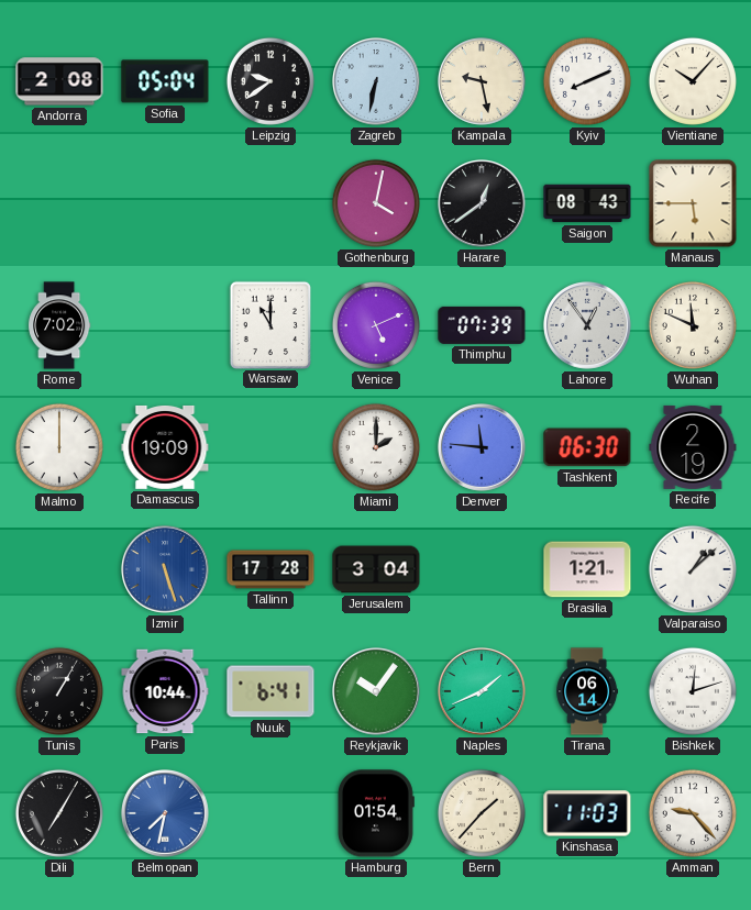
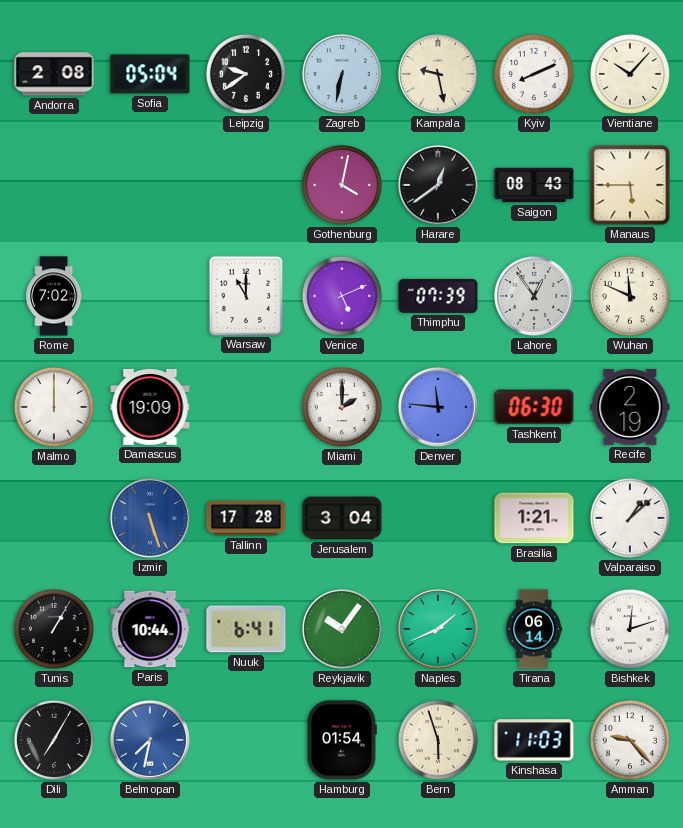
Bern: 1:37 -> 5:57 (438, 740)
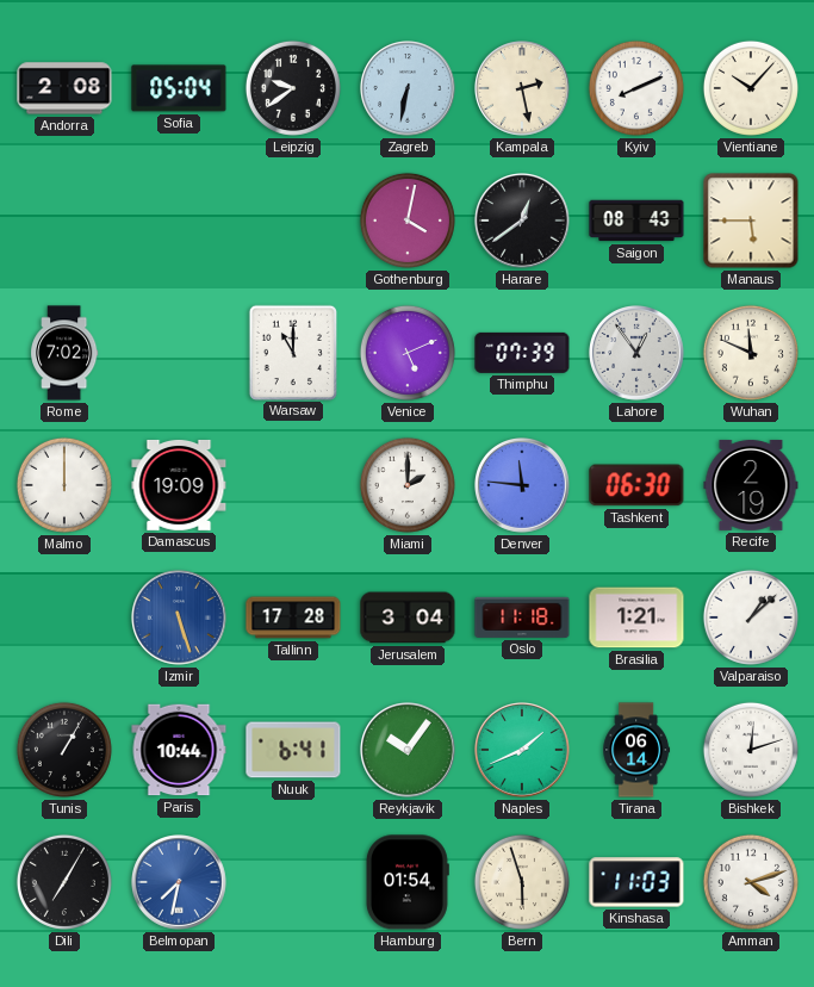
Kampala: 9:28 -> 2:28 (523, 89)
Oslo: none -> 11:18 (522, 617)
Amman: 9:23 -> 4:12 (751, 882)
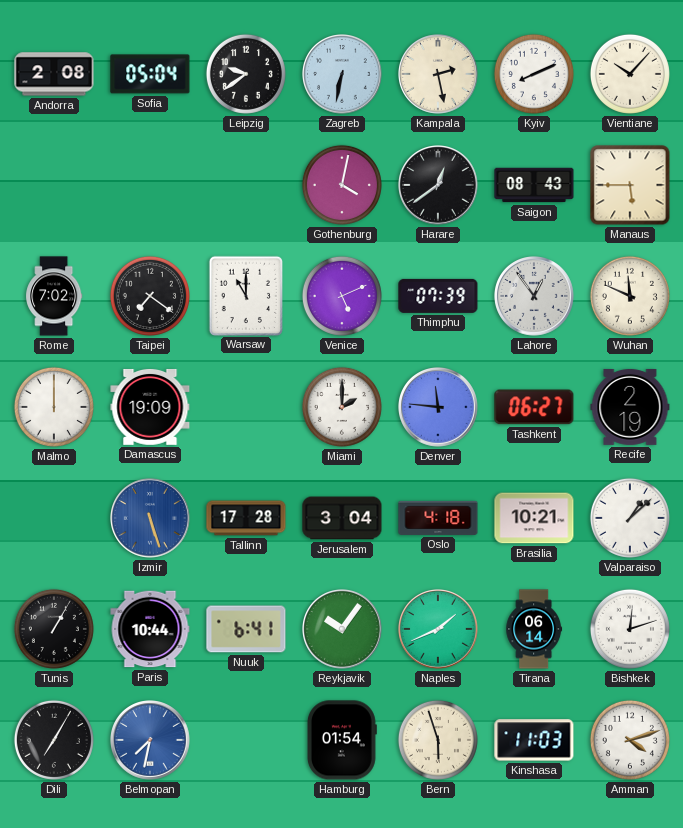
Taipei: none -> 7:21 (150, 296)
Tashkent: 06:30 -> 06:27 (534, 407)
Oslo: 11:18 -> 4:18 (438, 518)
Brasilia: 1:21 -> 10:21 (534, 518)
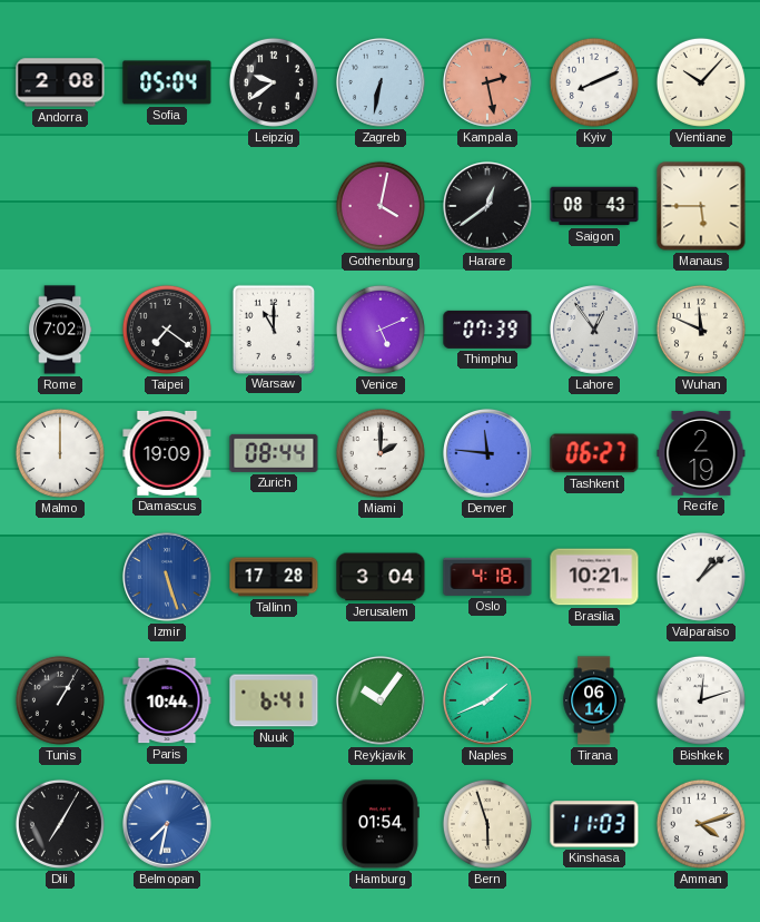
Kampala dial: cream -> salmon (488, 84)
Zurich: none -> 08:44 (274, 453)
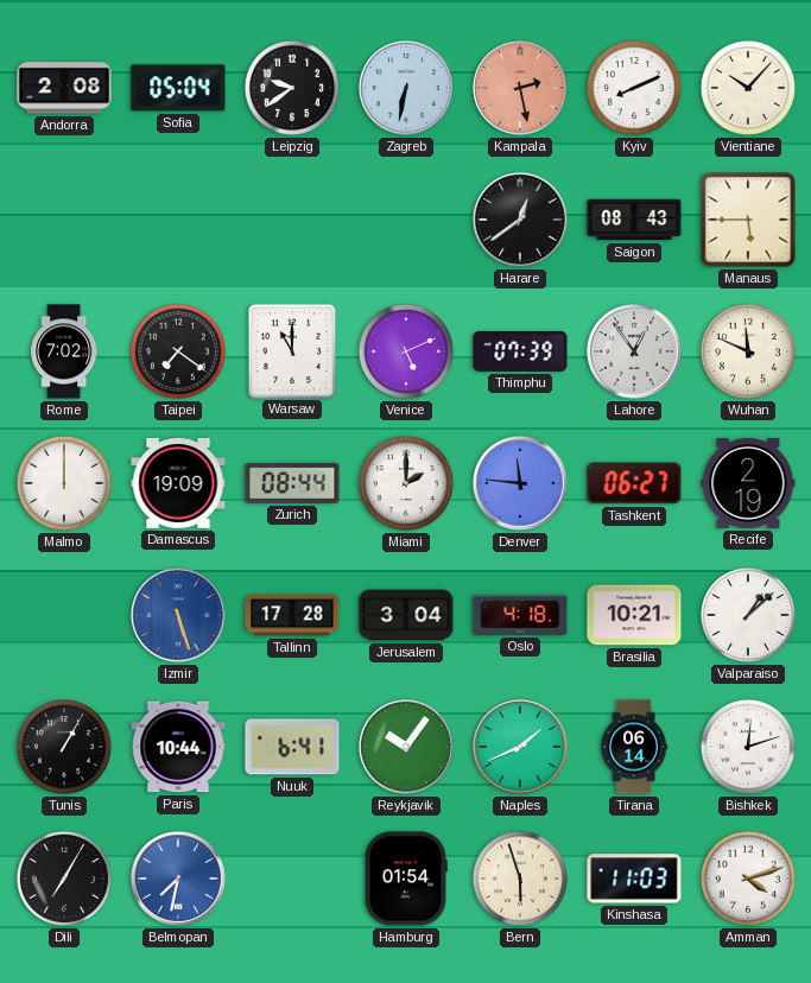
Gothenburg: 4:02 -> none (381, 206)
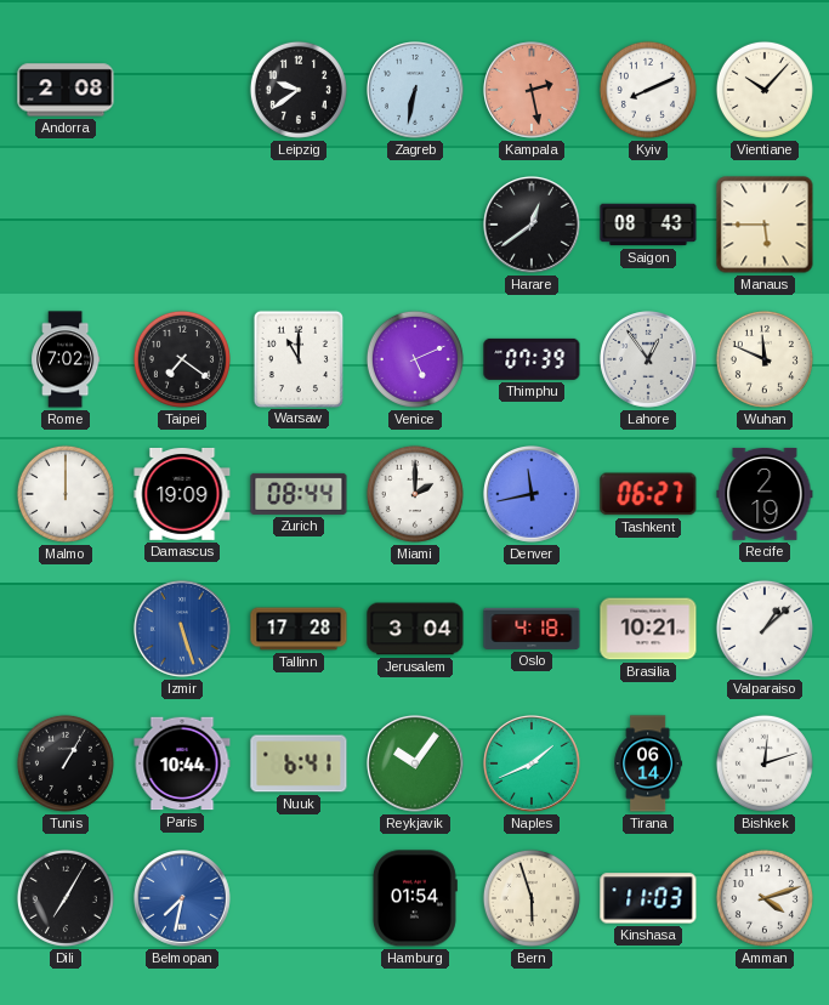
Sofia: 05:04 -> none (178, 88)
Denver: 11:46 -> 11:43 (533, 495)
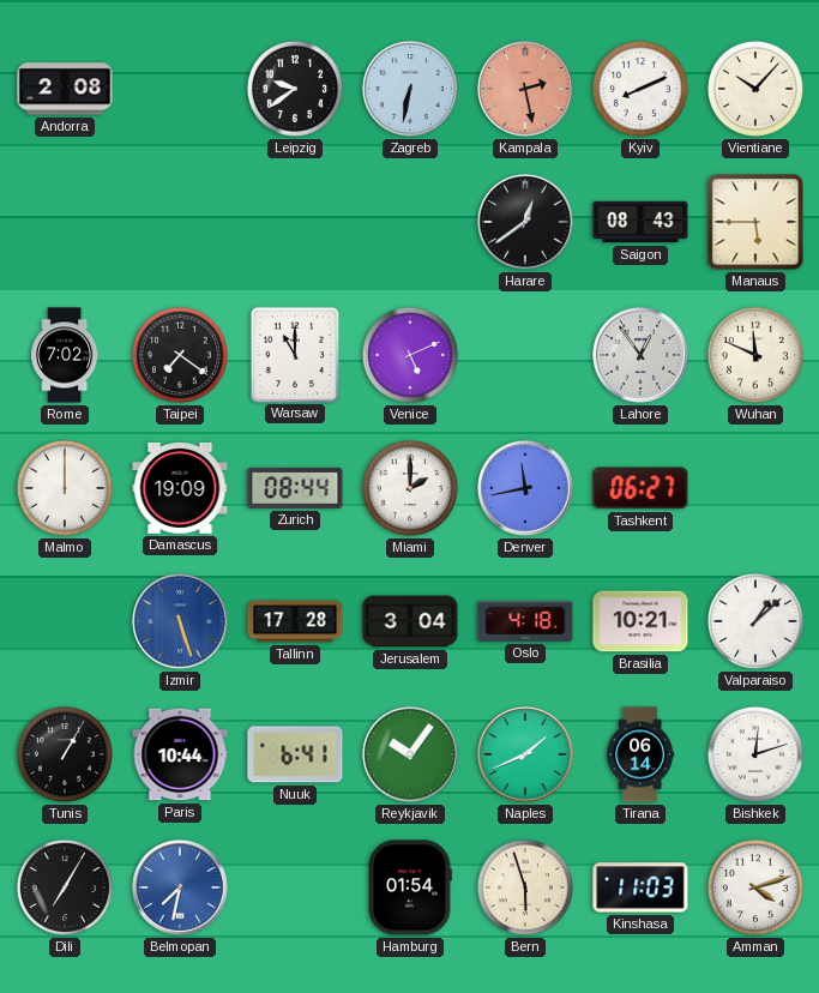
Thimphu: 07:39 -> none (532, 359)
Recife: 2:19 -> none (765, 494)
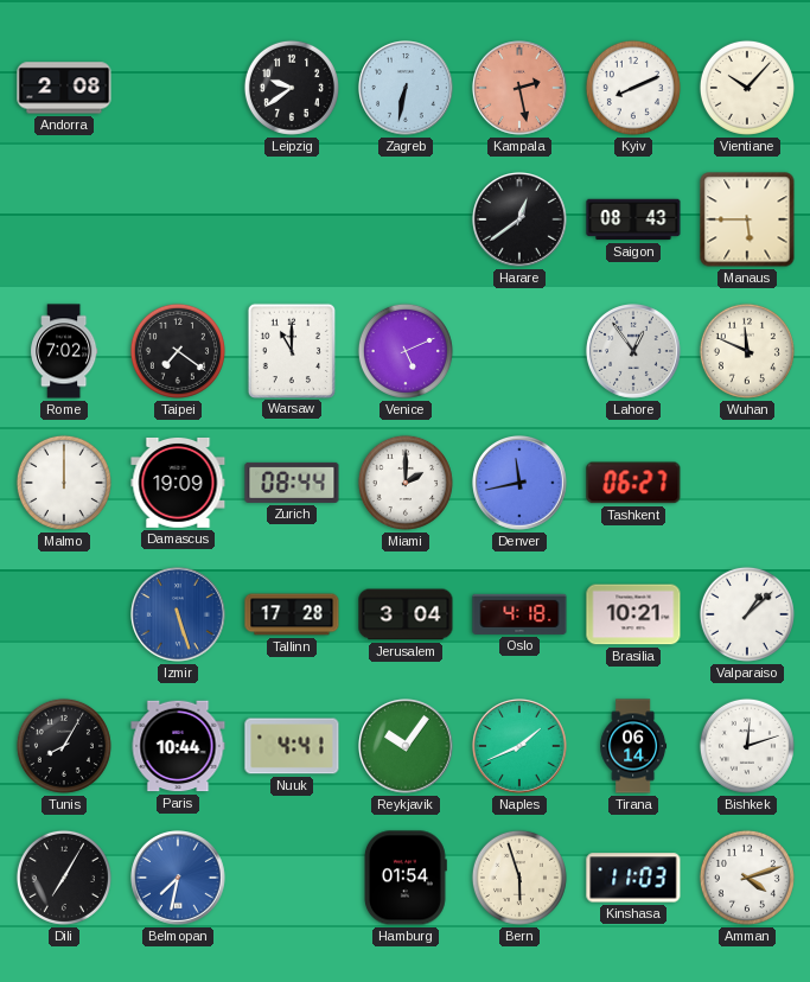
Tunis: 1:05 -> 8:05 (64, 746)
Nuuk: 6:41 -> 4:41 (292, 746)
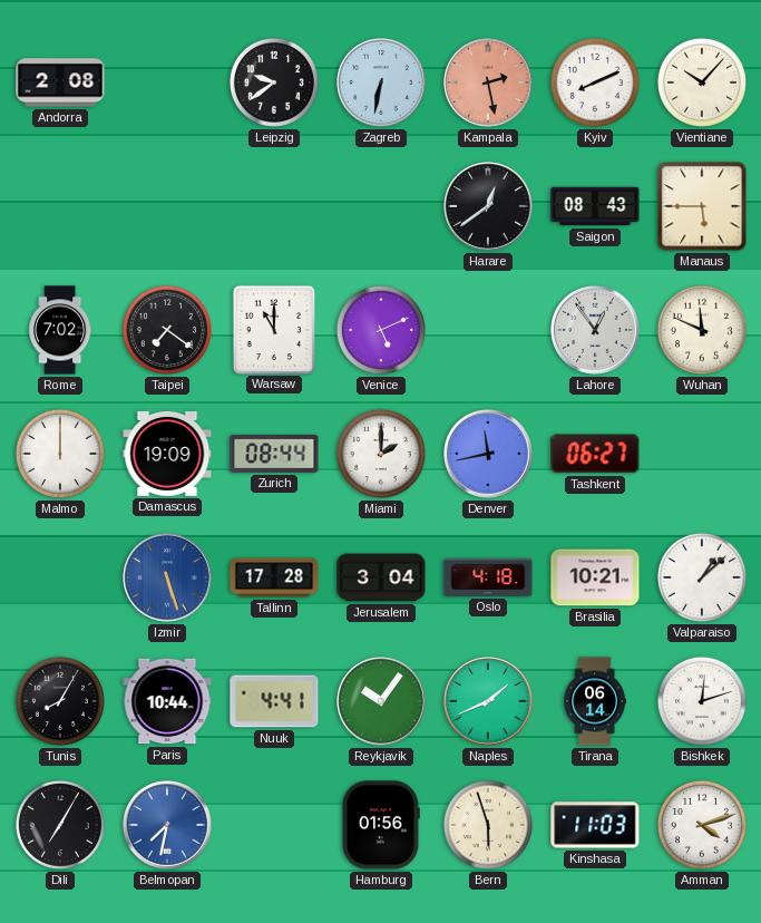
Hamburg: 01:54 -> 01:56 (380, 825)
